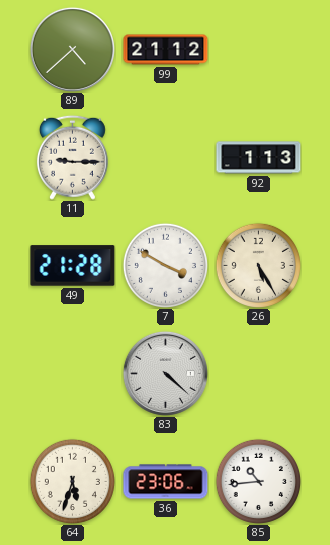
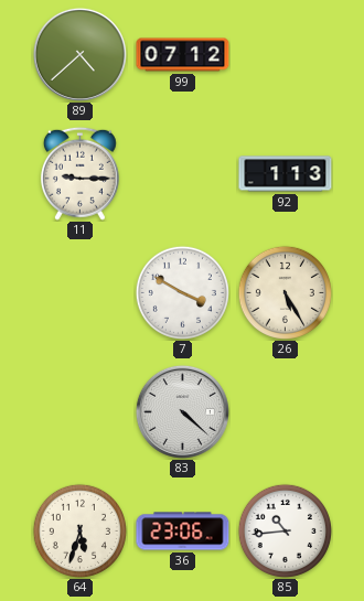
99: 21:12 -> 07:12 (183, 55)
49: 21:28 -> none (73, 266)
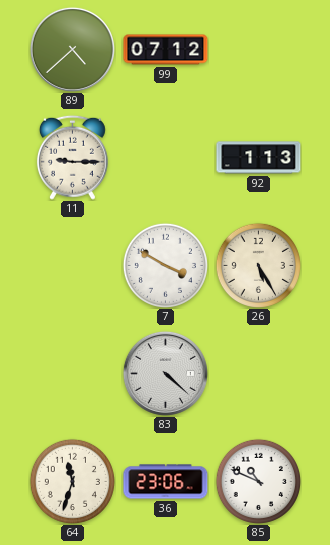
64: 5:33 -> 11:33 (72, 481)
85: 10:44 -> 10:49 (258, 481)
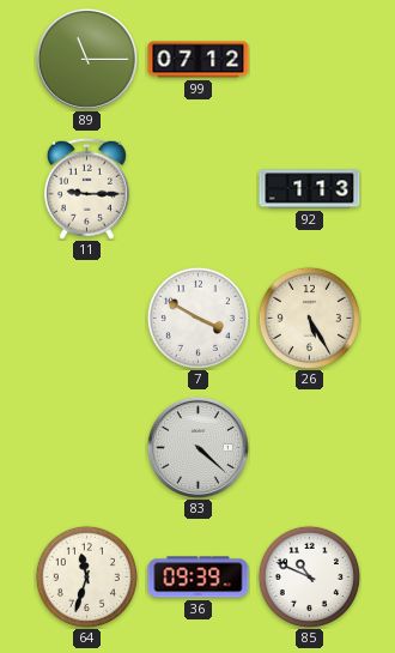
89: 4:38 -> 11:15 (86, 59)
36: 23:06 -> 09:39 (199, 578)
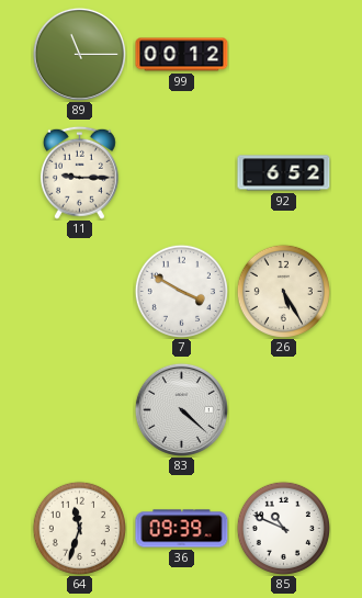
99: 07:12 -> 00:12 (182, 55)
92: 1:13 -> 6:52 (284, 173)
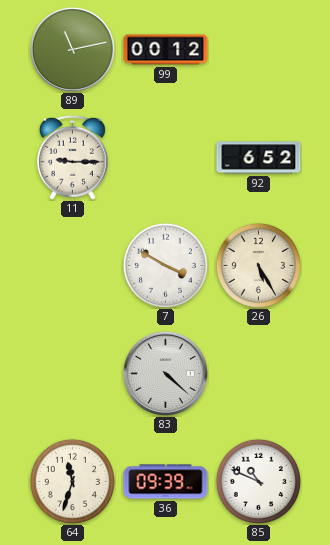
89: 11:15 -> 11:13 (72, 49)
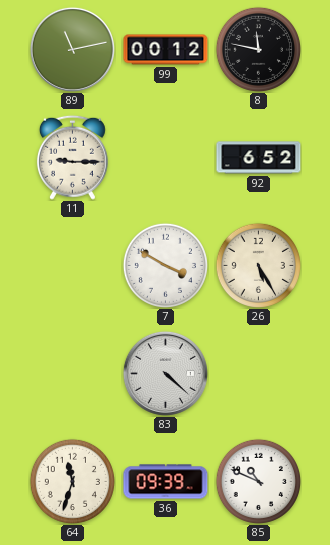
8: none -> 11:47 (258, 49)
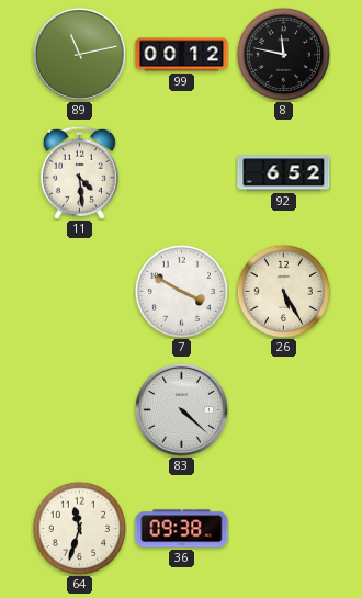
11: 9:15 -> 4:29 (79, 172)
36: 09:39 -> 09:38 (182, 529)
85: 10:49 -> none (258, 481)
